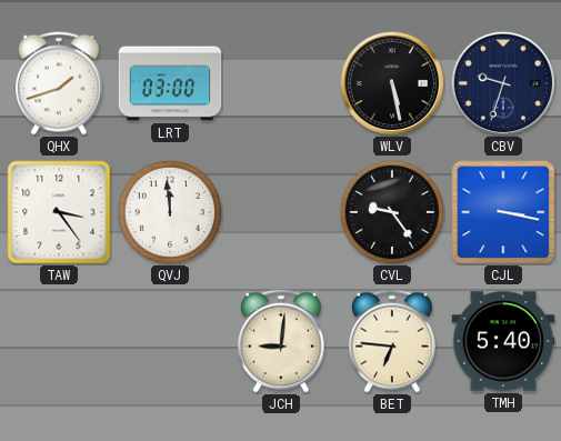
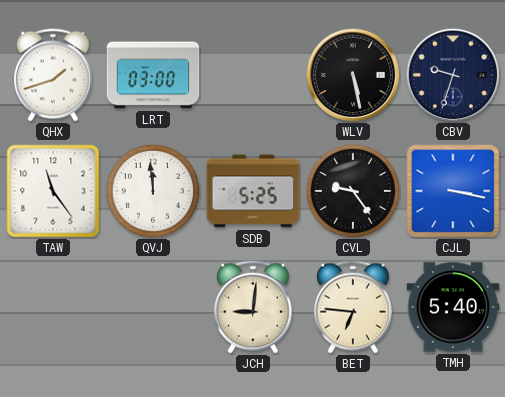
TAW: 3:24 -> 11:24 (53, 191)
SDB: none -> 5:25 (253, 191)
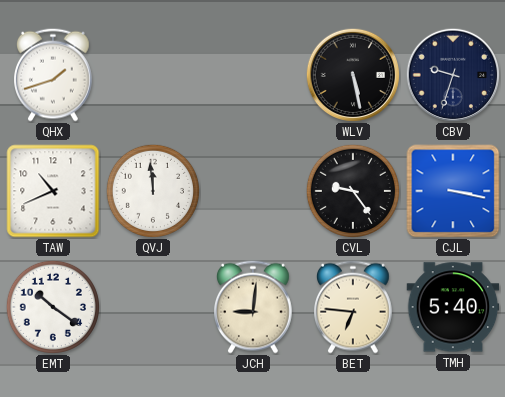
LRT: 03:00 -> none (153, 75)
TAW: 11:24 -> 10:41 (53, 191)
SDB: 5:25 -> none (253, 191)
EMT: none -> 10:21 (53, 307)
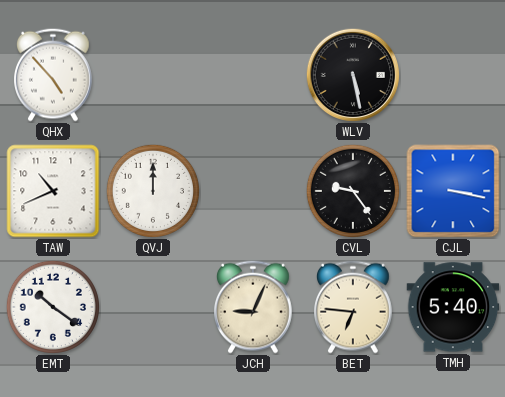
QHX: 1:42 -> 4:53 (54, 75)
CBV: 9:33 -> none (452, 74)
QVJ: 11:59 -> 12:00 (153, 191)
JCH: 9:01 -> 9:04 (254, 307)
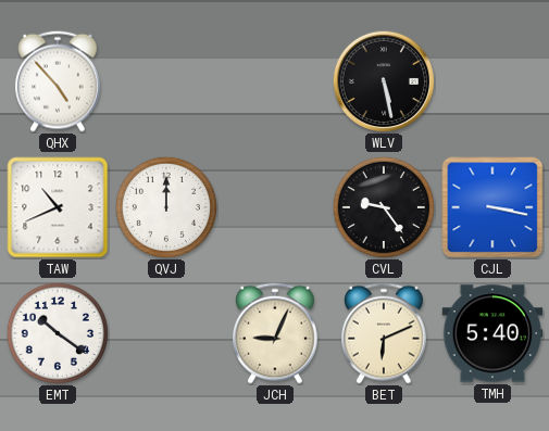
BET: 6:46 -> 6:11 (385, 333)
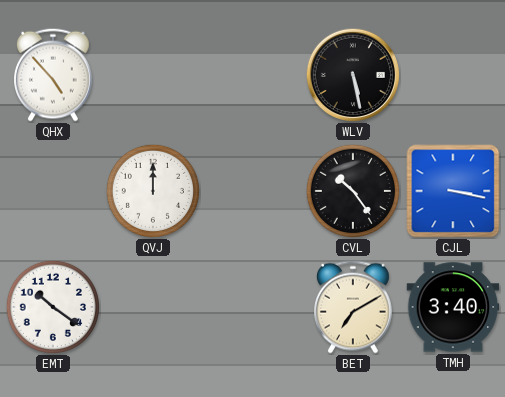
TAW: 10:41 -> none (58, 207)
CVL: 9:24 -> 10:24 (353, 191)
JCH: 9:04 -> none (276, 333)
BET: 6:11 -> 7:10 (354, 307)
TMH: 5:40 -> 3:40 (453, 307)
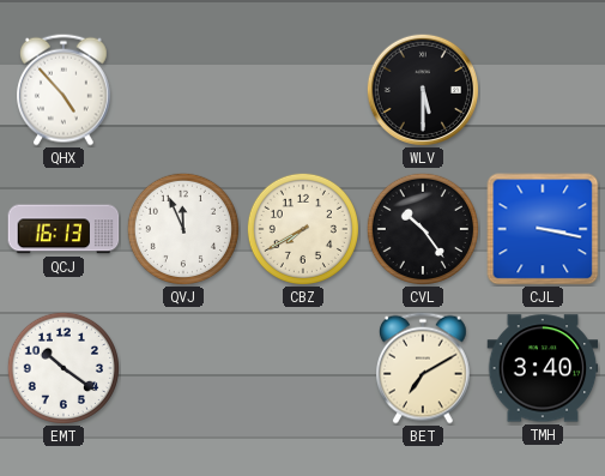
WLV: 5:28 -> 5:30 (422, 89)
QCJ: none -> 16:13 (63, 229)
QVJ: 12:00 -> 11:56 (183, 229)
CBZ: none -> 7:40 (303, 229)
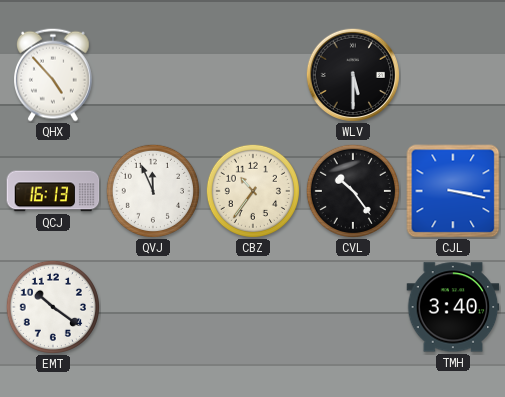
CBZ: 7:40 -> 10:36 (253, 191)
BET: 7:10 -> none (424, 368)
